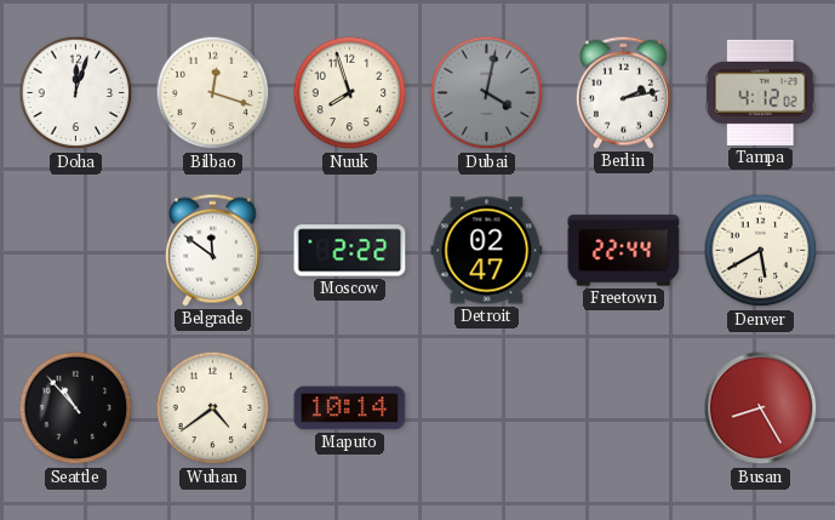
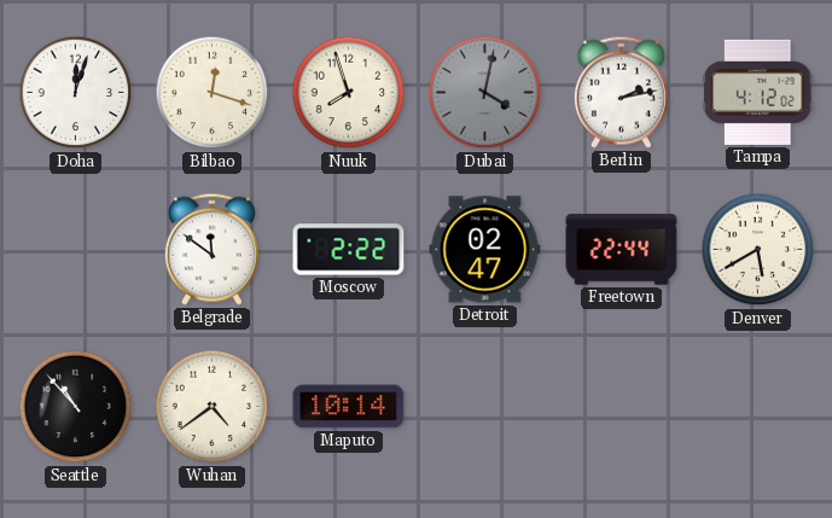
Busan: 8:25 -> none (761, 408)
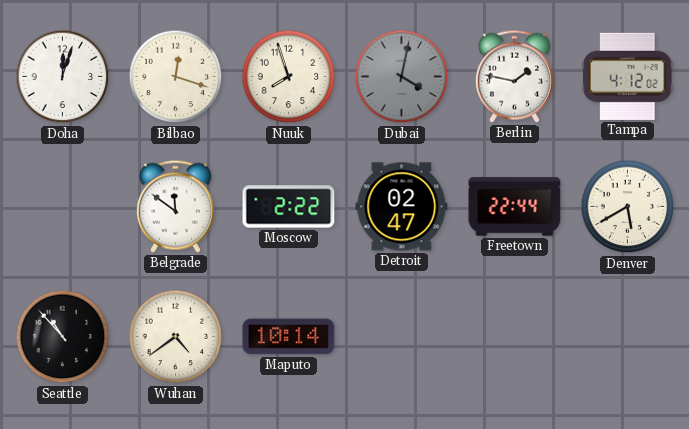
Berlin: 2:13 -> 1:47 (514, 76)
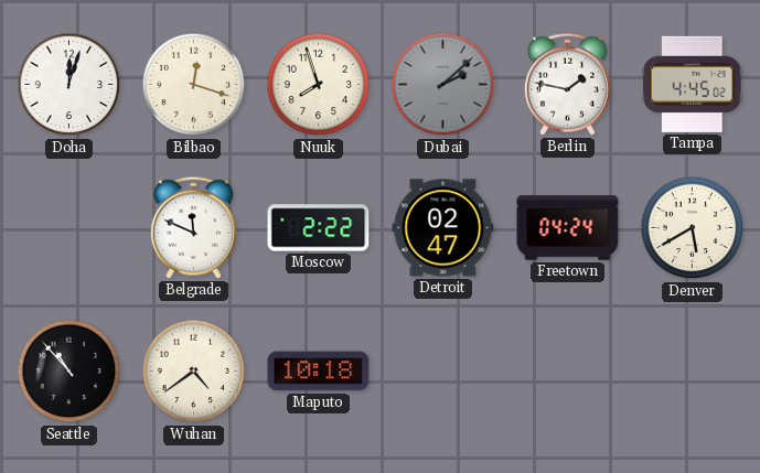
Dubai: 4:02 -> 2:08 (443, 85)
Tampa: 4:12 -> 4:45 (693, 84)
Belgrade: 11:51 -> 11:49 (193, 227)
Freetown: 22:44 -> 04:24 (568, 228)
Maputo: 10:14 -> 10:18 (319, 372)
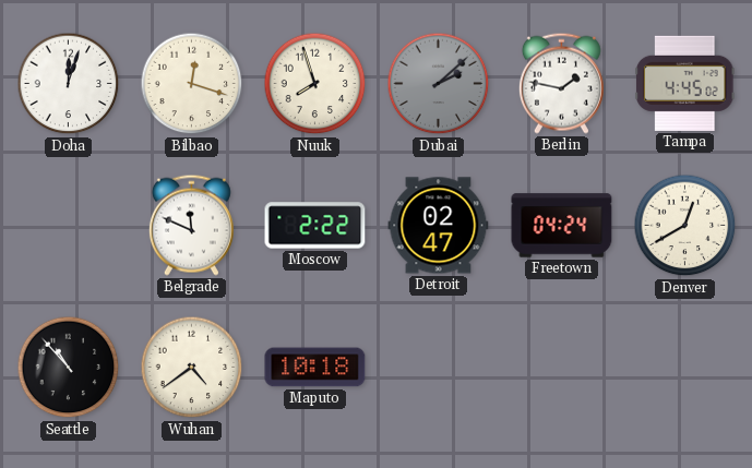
Denver: 5:40 -> 12:40 (685, 226)
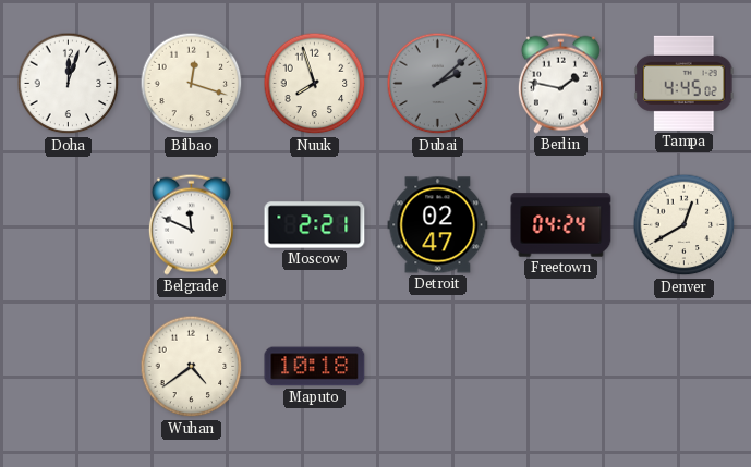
Moscow: 2:22 -> 2:21 (315, 225)
Seattle: 10:53 -> none (69, 368)
